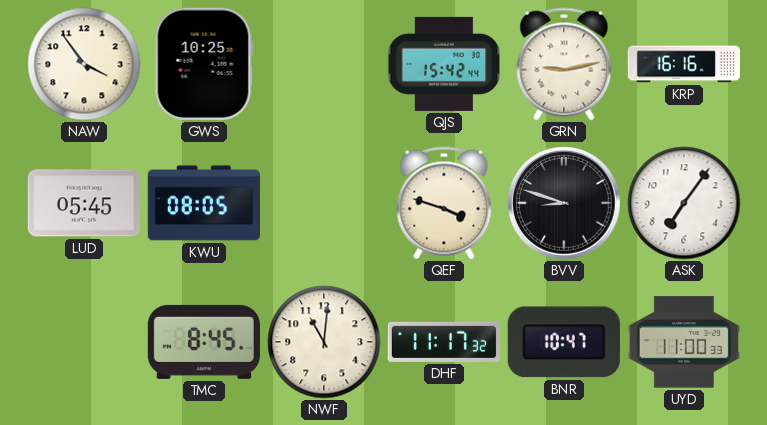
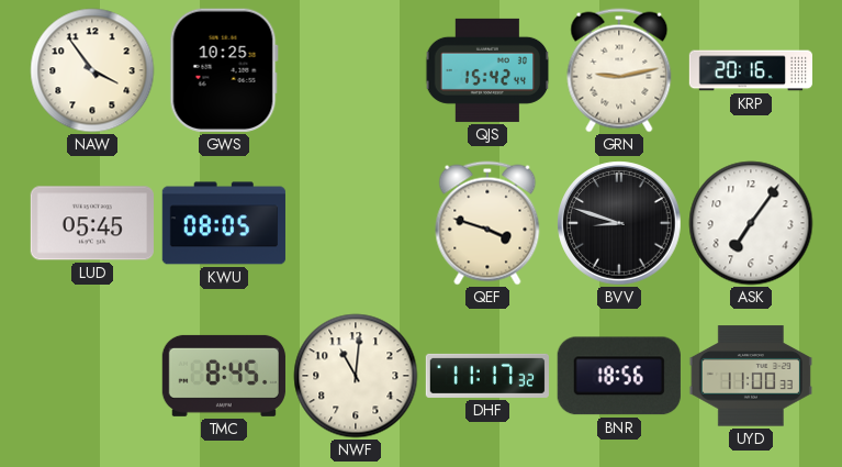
KRP: 16:16 -> 20:16 (750, 70)
BNR: 10:47 -> 18:56 (619, 376)
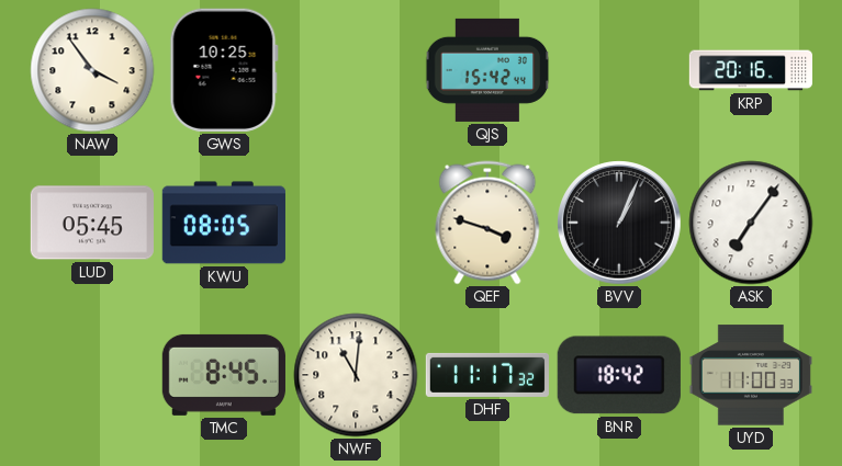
GRN: 9:13 -> none (619, 70)
BVV: 8:48 -> 1:04 (619, 223)
BNR: 18:56 -> 18:42 (619, 375)
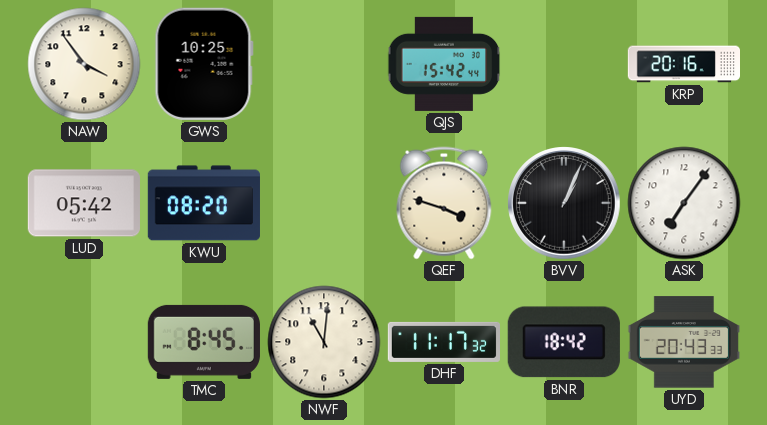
LUD: 05:45 -> 05:42 (84, 203)
KWU: 08:05 -> 08:20 (204, 203)
UYD: 11:00 -> 20:43 (684, 342)
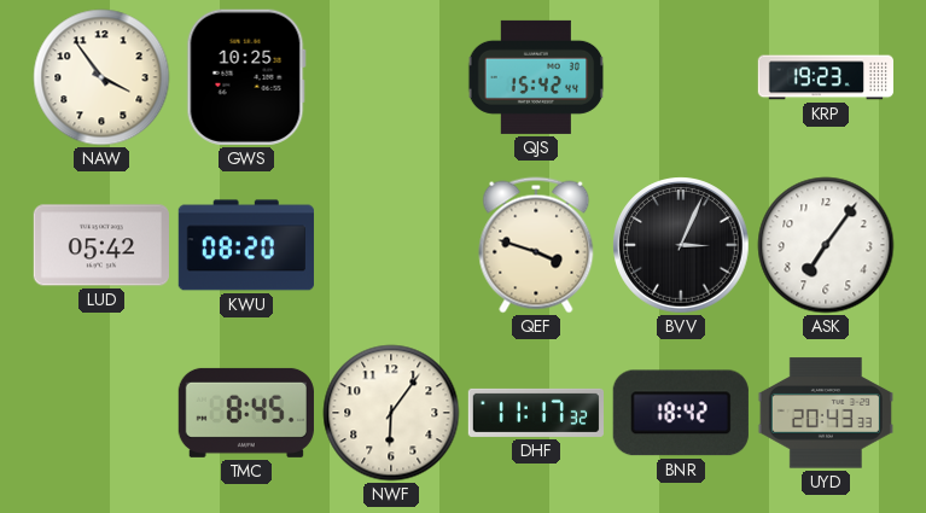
KRP: 20:16 -> 19:23 (825, 77)
BVV: 1:04 -> 3:04 (681, 245)
NWF: 11:01 -> 6:06 (391, 413)
